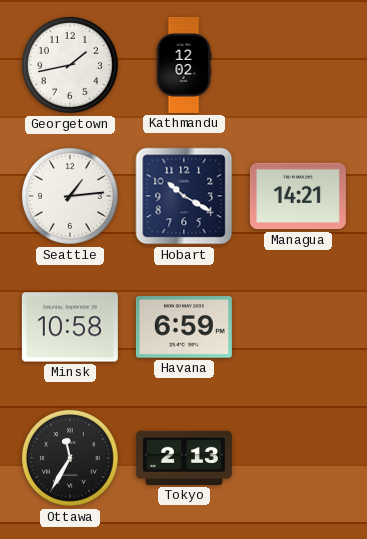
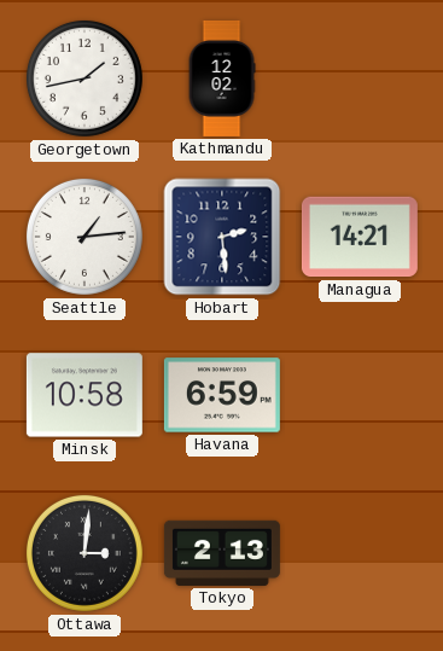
Hobart: 10:20 -> 2:29 (222, 237)
Ottawa: 11:35 -> 3:01 (84, 553)
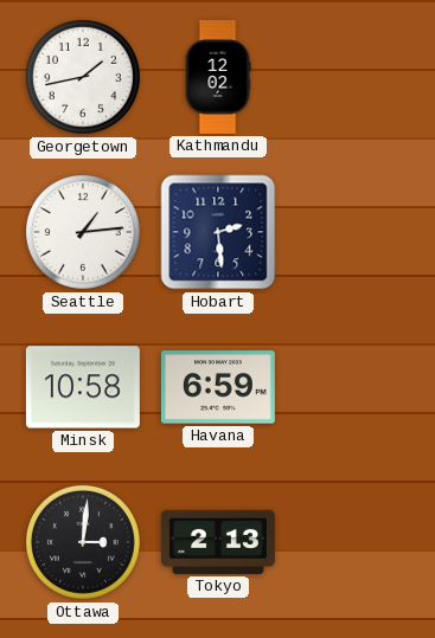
Managua: 14:21 -> none (360, 237)
